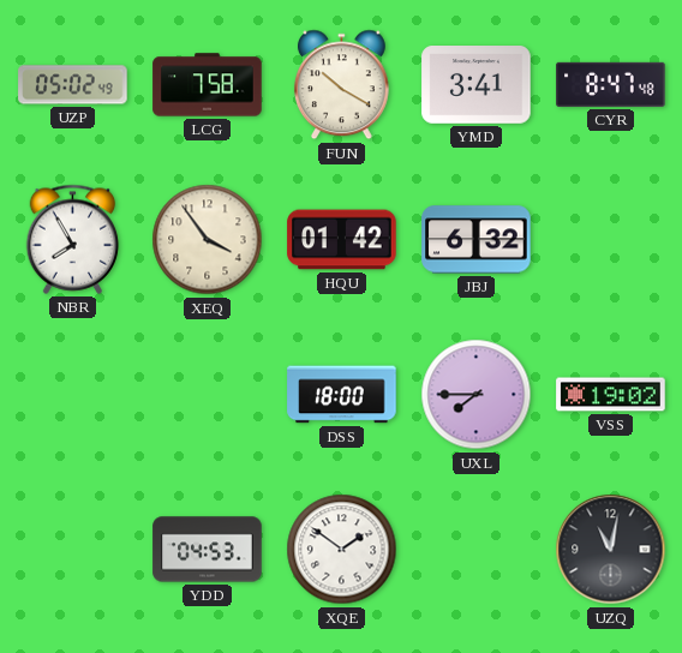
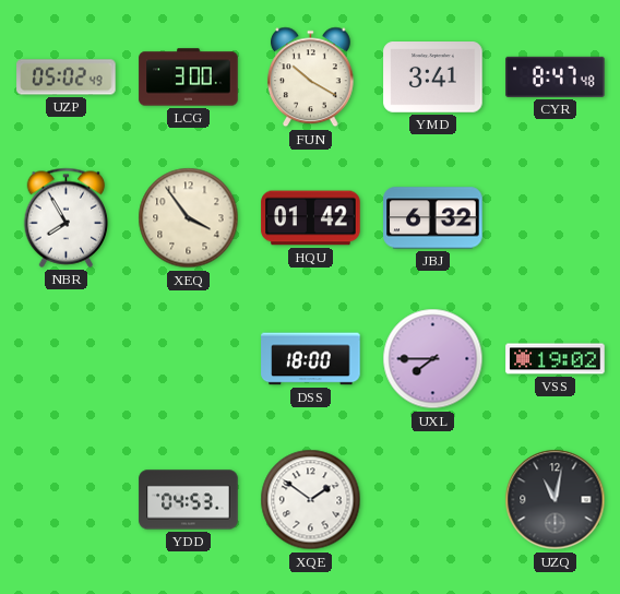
LCG: 7:58 -> 3:00 (189, 78)
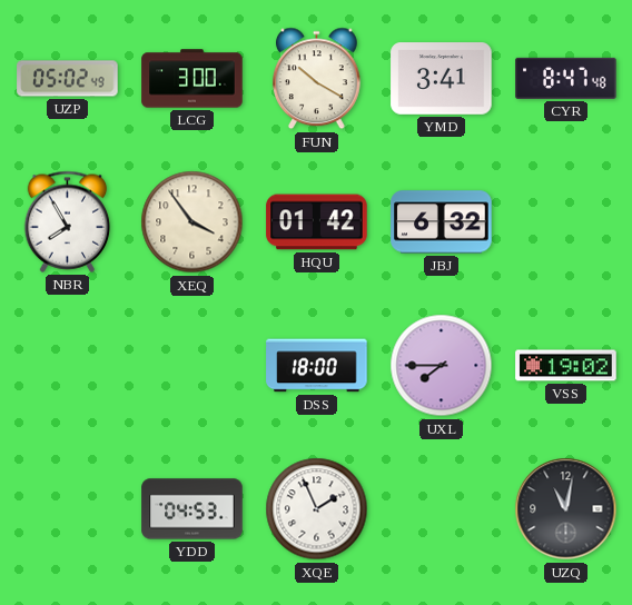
XQE: 1:51 -> 1:56 (317, 509)
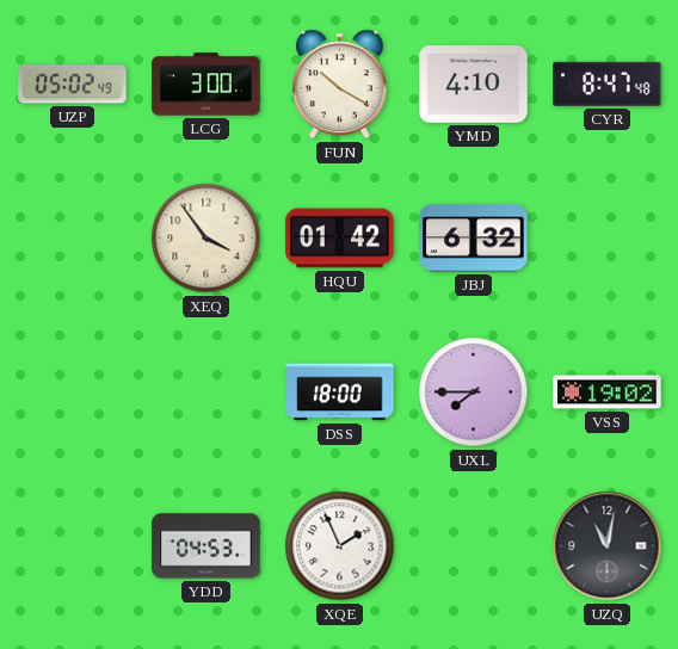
YMD: 3:41 -> 4:10 (474, 85)
NBR: 7:55 -> none (68, 221)
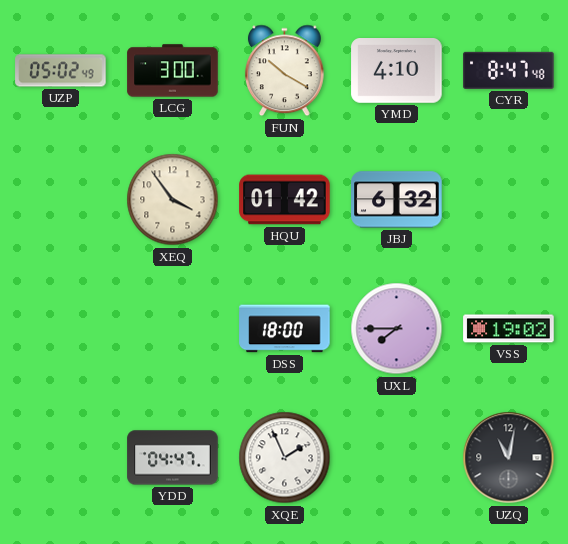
YDD: 04:53 -> 04:47 (173, 458)
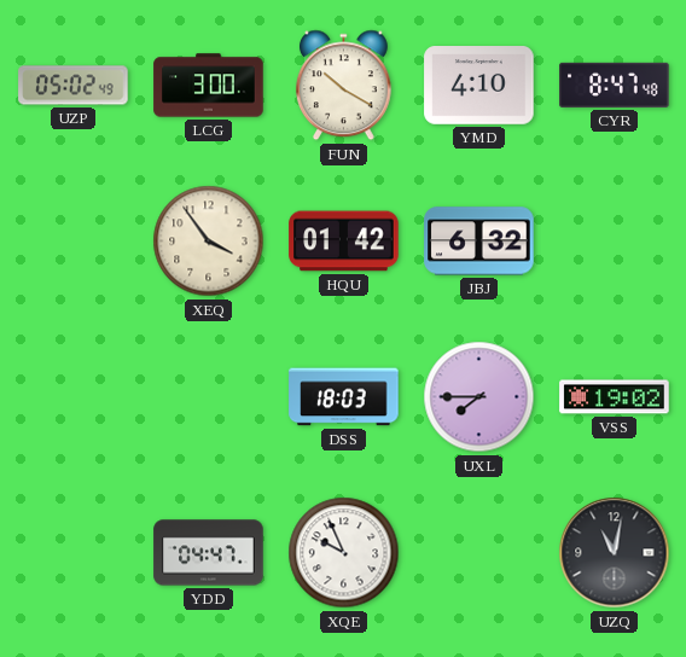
DSS: 18:00 -> 18:03 (344, 397)
XQE: 1:56 -> 9:56 (344, 553)
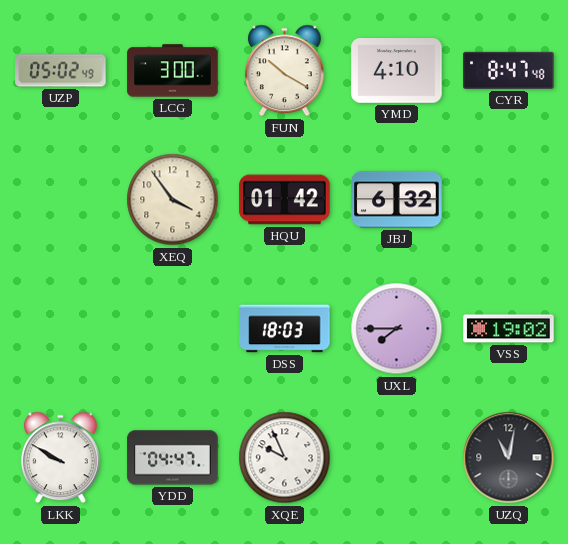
LKK: none -> 9:50 (61, 458)
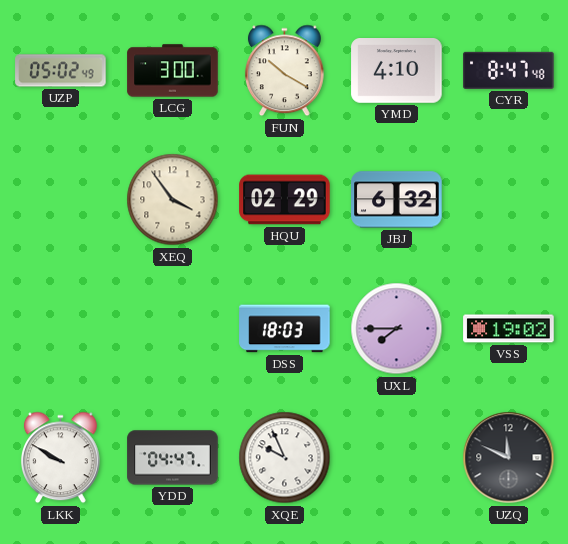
HQU: 01:42 -> 02:29 (285, 200)
UZQ: 11:02 -> 11:49 (509, 458)
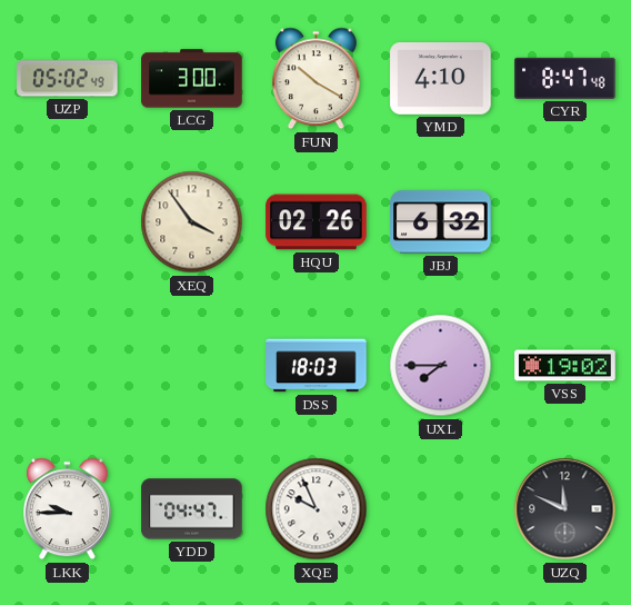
HQU: 02:29 -> 02:26 (317, 222)
LKK: 9:50 -> 9:45 (68, 509)
